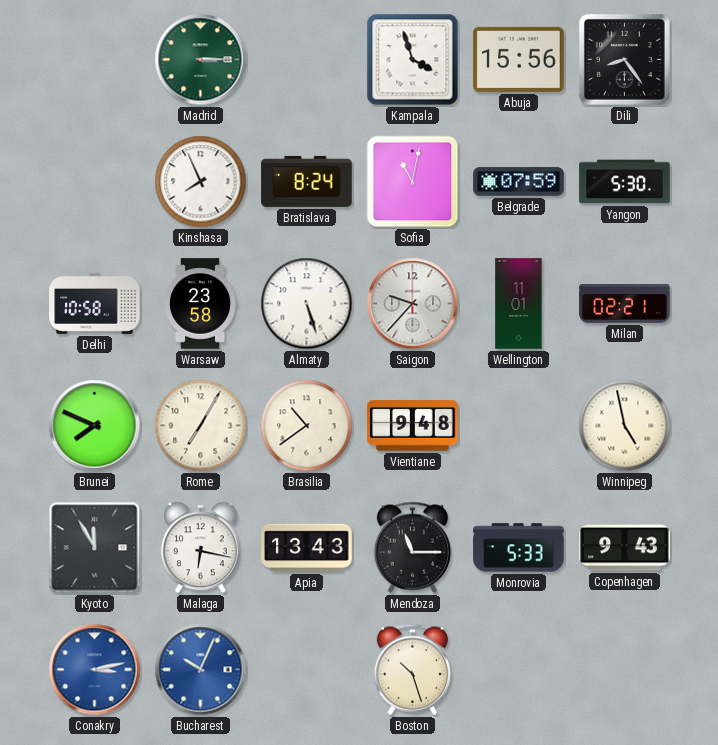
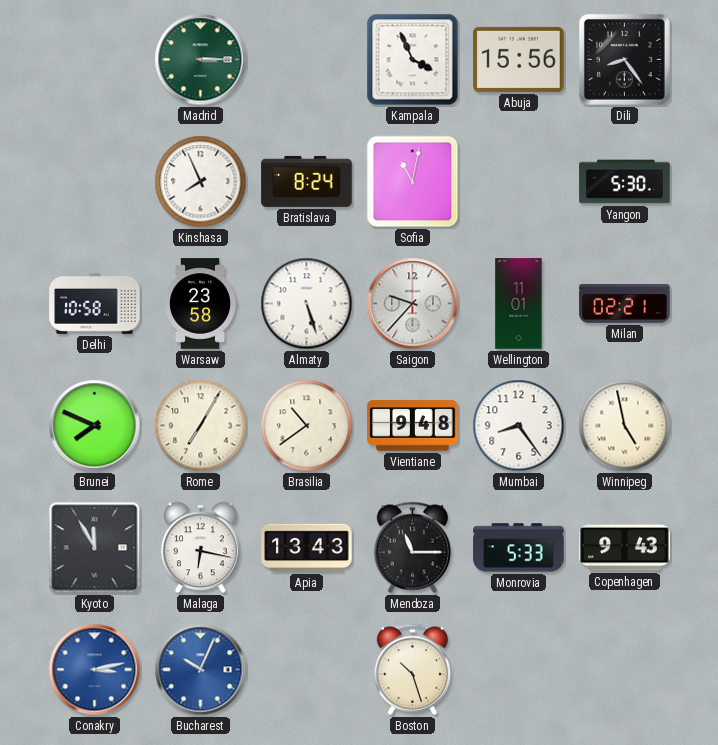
Kampala: 3:57 -> 3:56 (413, 60)
Belgrade: 07:59 -> none (519, 182)
Mumbai: none -> 8:24 (519, 426)
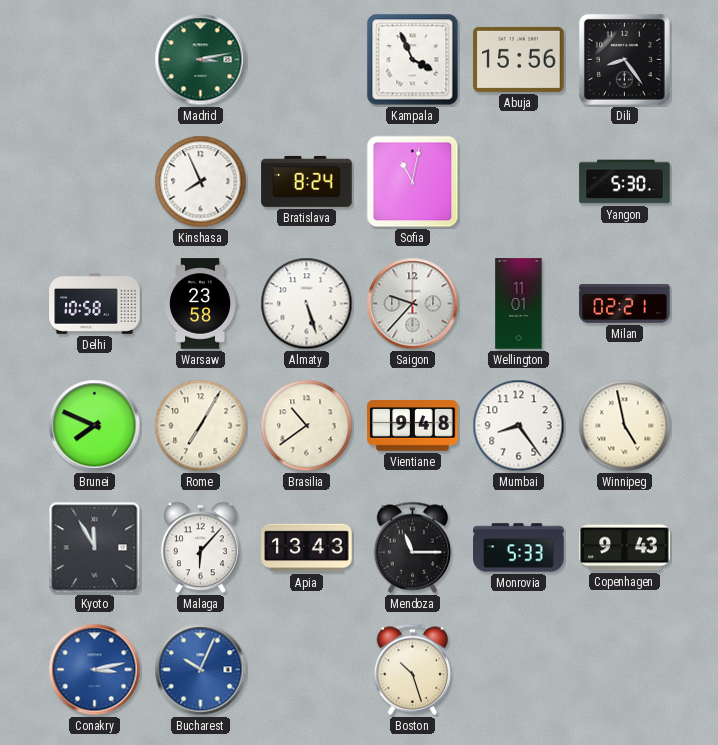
Madrid: 3:15 -> 3:13 (201, 60)
Malaga: 6:17 -> 6:07 (200, 548)
